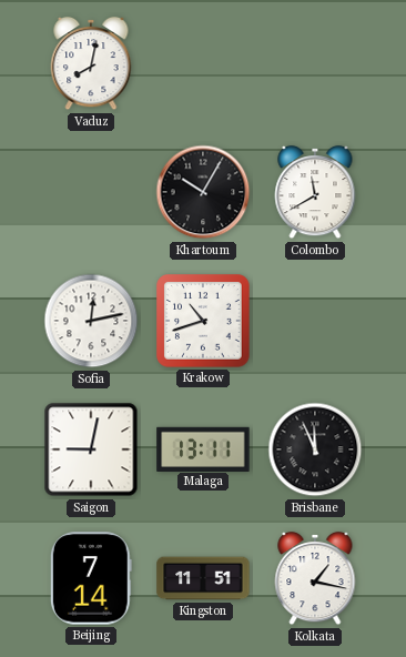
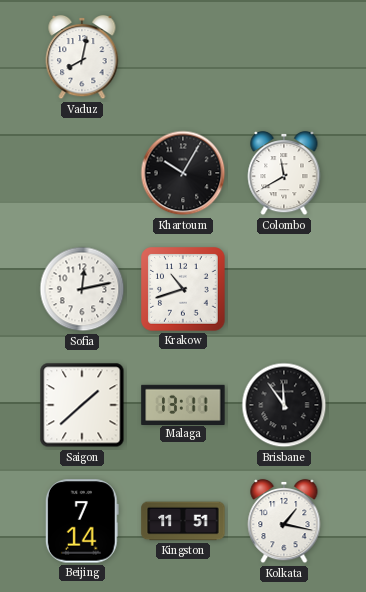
Saigon: 9:02 -> 1:38 (82, 405)
Brisbane: 11:56 -> 11:54 (284, 405)
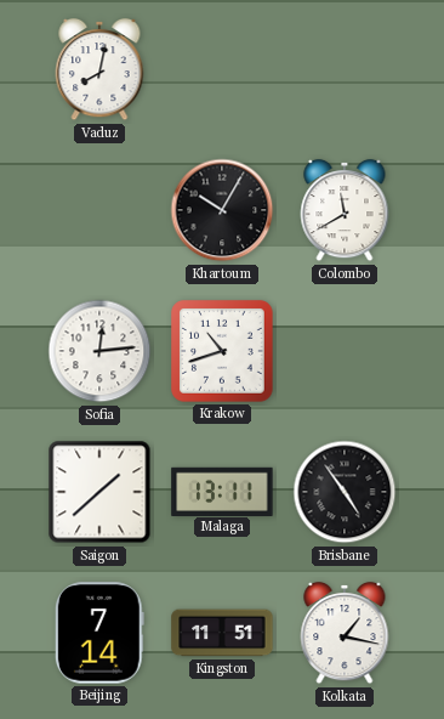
Sofia: 12:13 -> 12:14 (99, 351)
Brisbane: 11:54 -> 4:54 (345, 492)
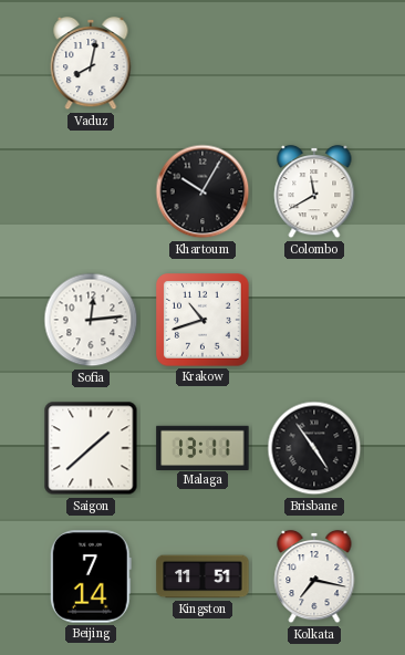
Kolkata: 1:17 -> 7:17 (314, 576)
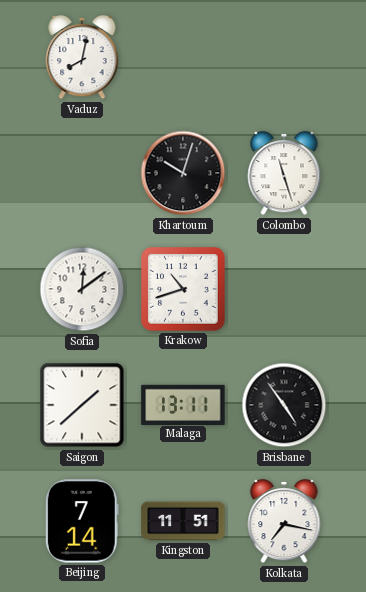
Khartoum: 10:05 -> 10:03 (183, 173)
Colombo: 11:40 -> 11:27 (284, 173)
Sofia: 12:14 -> 12:09 (82, 289)
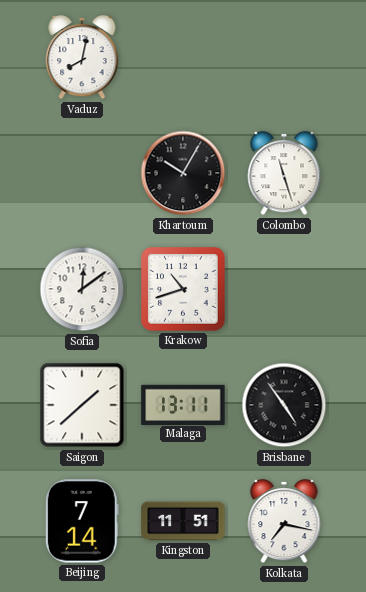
Khartoum: 10:03 -> 10:05 (183, 173)
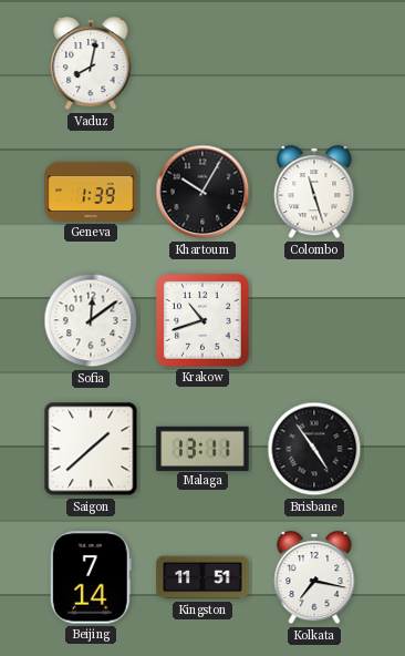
Geneva: none -> 1:39 (91, 192)
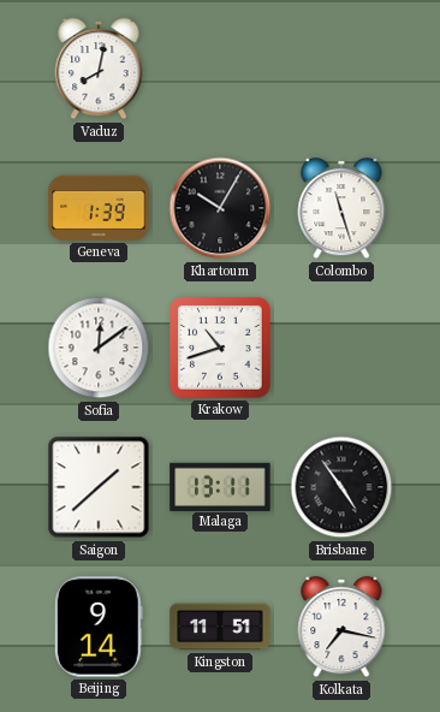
Beijing: 7:14 -> 9:14 (99, 627)
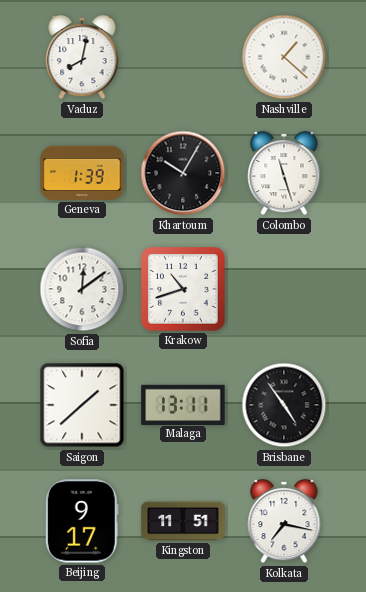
Nashville: none -> 1:22 (284, 57)
Beijing: 9:14 -> 9:17 (82, 521)
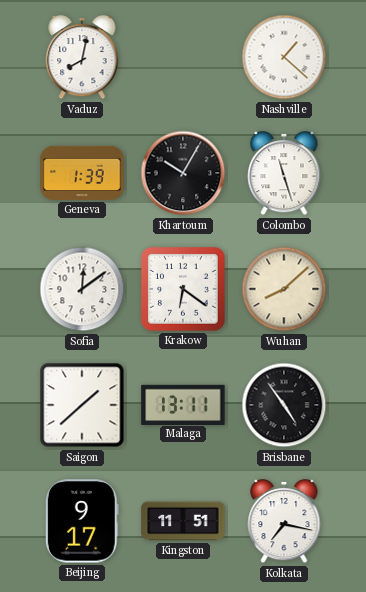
Krakow: 10:42 -> 6:21 (183, 289)
Wuhan: none -> 8:08 (284, 289)
